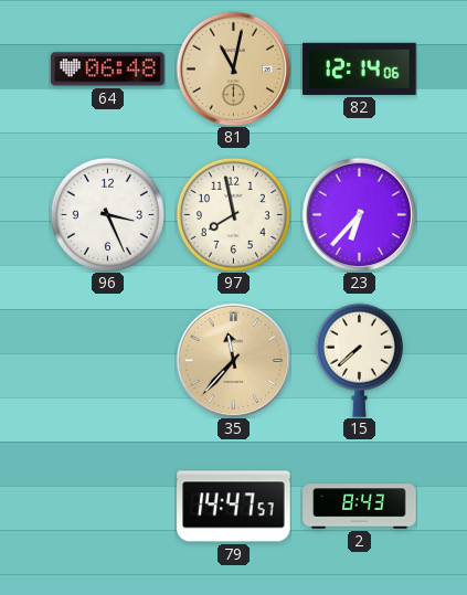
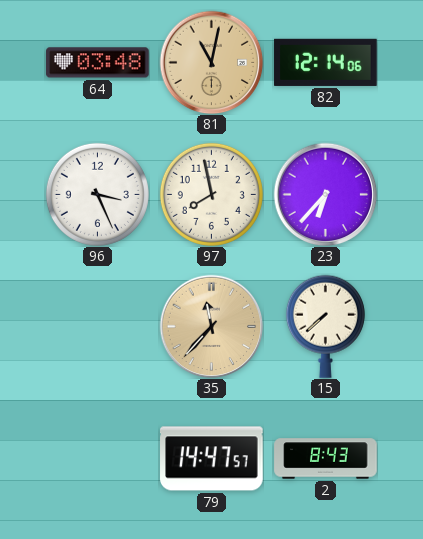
64: 06:48 -> 03:48 (98, 63)
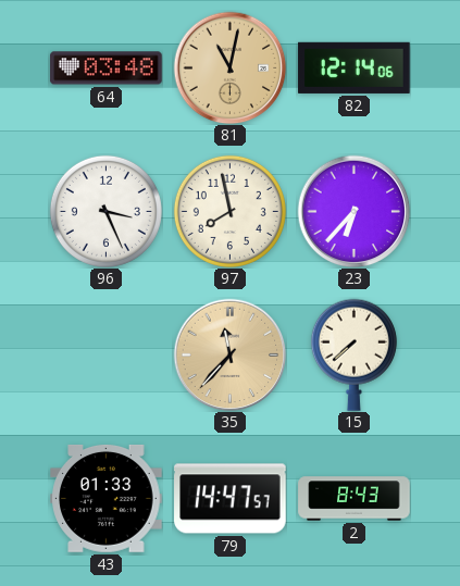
43: none -> 01:33 (107, 498)
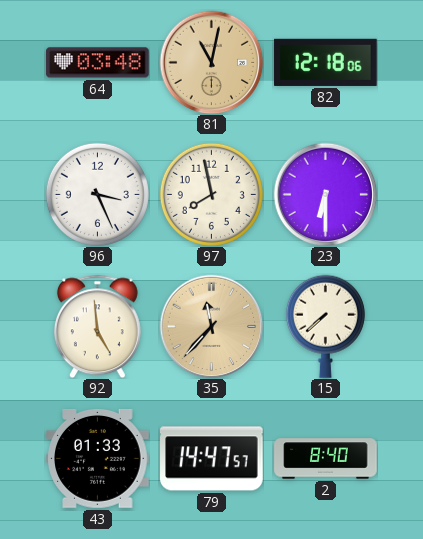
82: 12:14 -> 12:18 (326, 62)
23: 6:37 -> 6:30 (325, 194)
92: none -> 4:59 (97, 326)
2: 8:43 -> 8:40 (326, 459)
